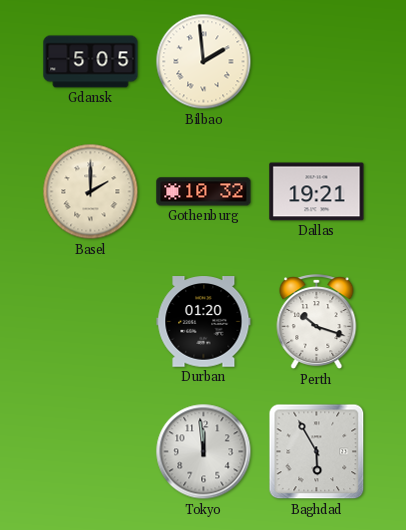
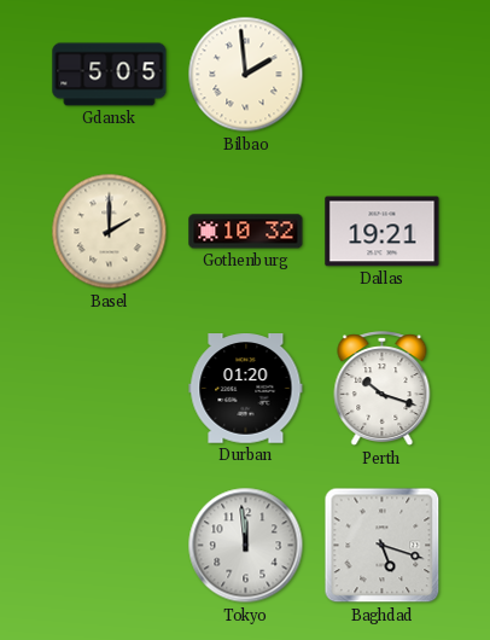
Baghdad: 5:55 -> 5:18 (383, 546)
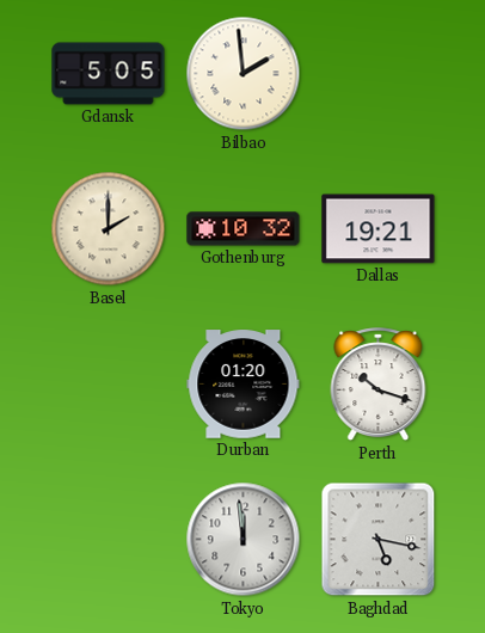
Baghdad: 5:18 -> 5:17 (379, 540)
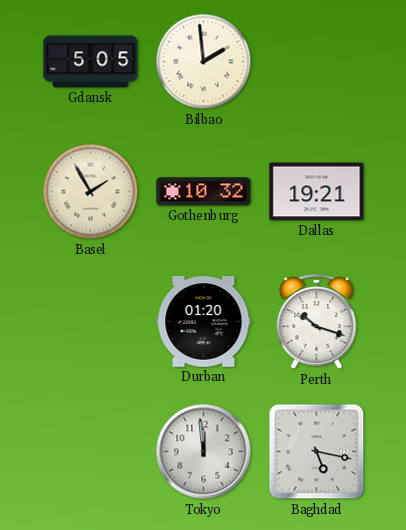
Basel: 2:00 -> 1:55 (91, 192)
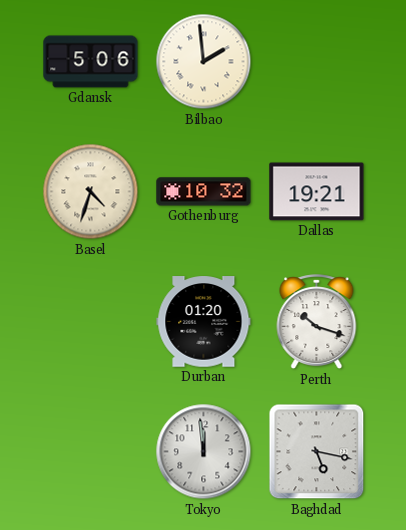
Gdansk: 5:05 -> 5:06 (91, 62)
Basel: 1:55 -> 4:33 (91, 192)
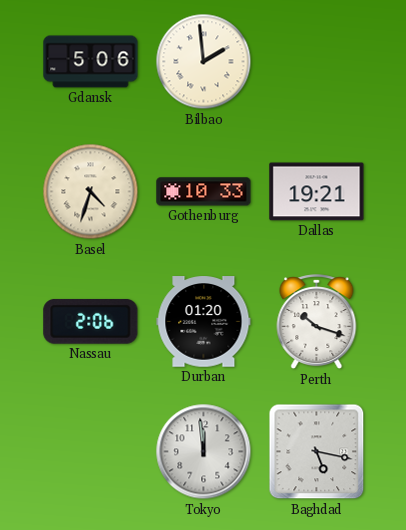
Gothenburg: 10:32 -> 10:33 (204, 192)
Nassau: none -> 2:06 (91, 321)
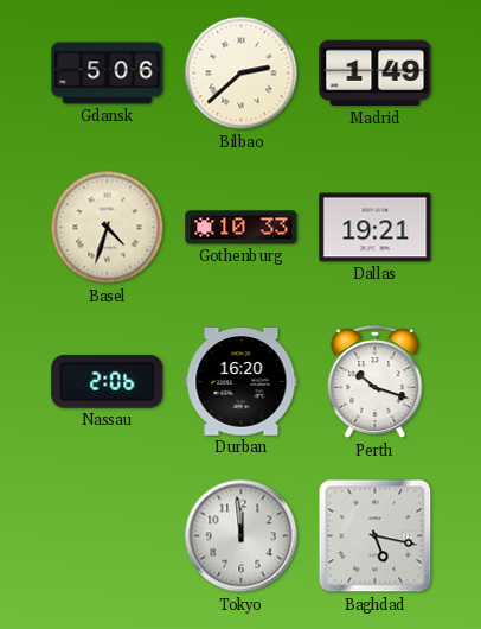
Bilbao: 1:59 -> 2:38 (242, 74)
Madrid: none -> 1:49 (376, 74)
Durban: 01:20 -> 16:20 (242, 382)
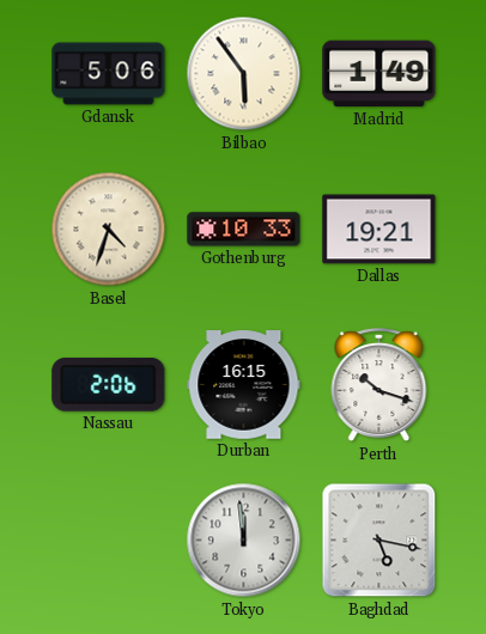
Bilbao: 2:38 -> 5:54 (244, 74)
Durban: 16:20 -> 16:15 (244, 385)
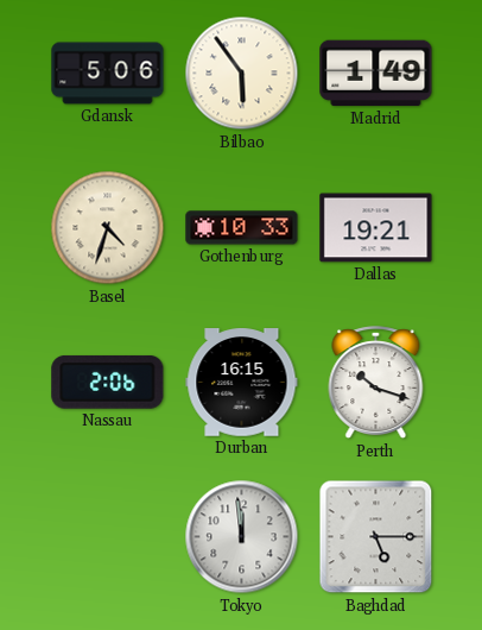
Baghdad: 5:17 -> 5:15 (376, 537)
